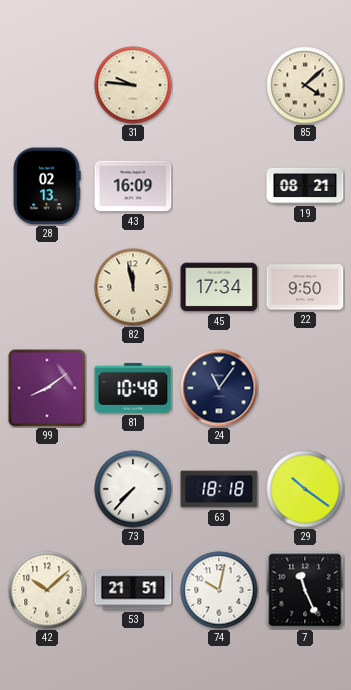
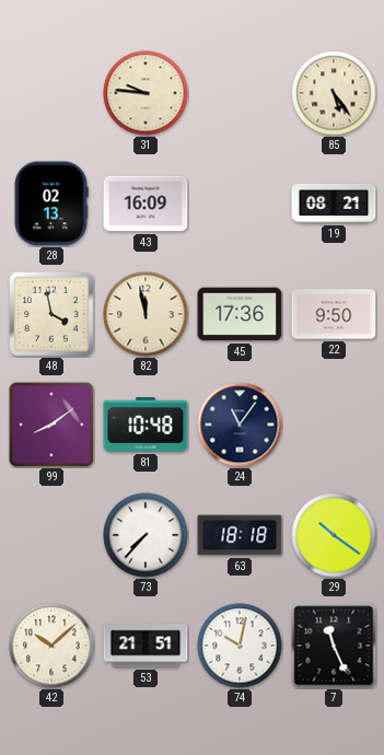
85: 4:08 -> 5:24 (334, 93)
48: none -> 3:58 (53, 315)
45: 17:34 -> 17:36 (240, 314)
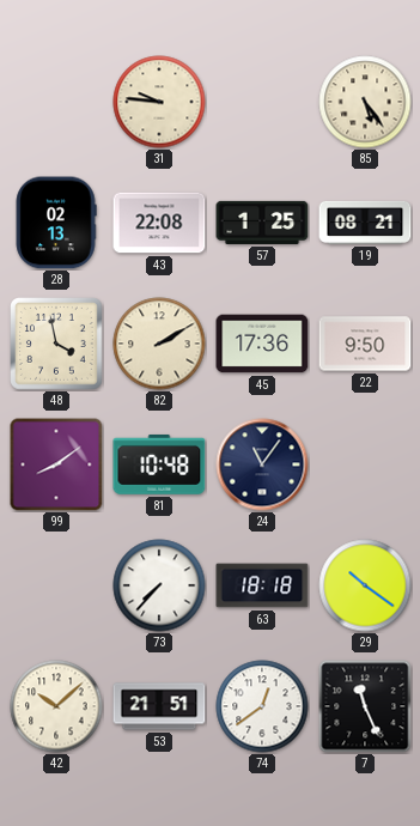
43: 16:09 -> 22:08 (159, 223)
57: none -> 1:25 (262, 223)
82: 11:58 -> 2:10 (159, 344)
74: 10:02 -> 12:39 (262, 706)
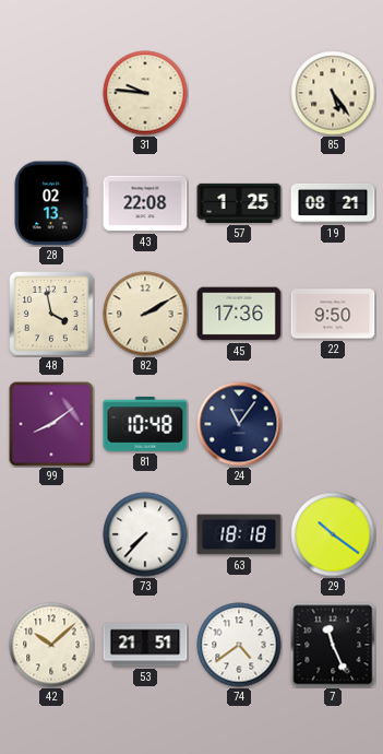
74: 12:39 -> 4:39 (239, 645)
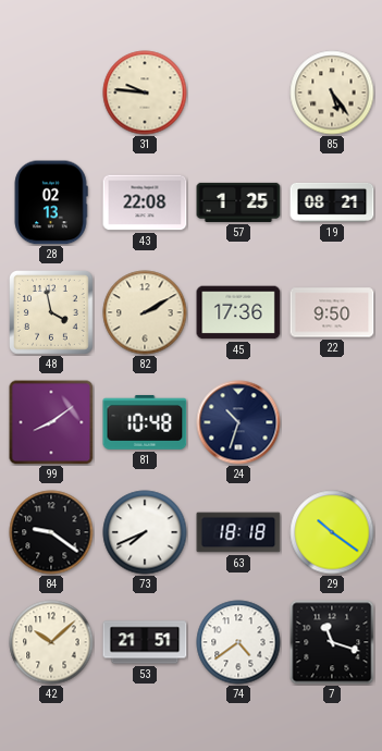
24: 11:06 -> 10:33 (238, 422)
84: none -> 9:21 (51, 532)
73: 7:37 -> 7:41 (145, 532)
7: 11:26 -> 11:18 (332, 642)
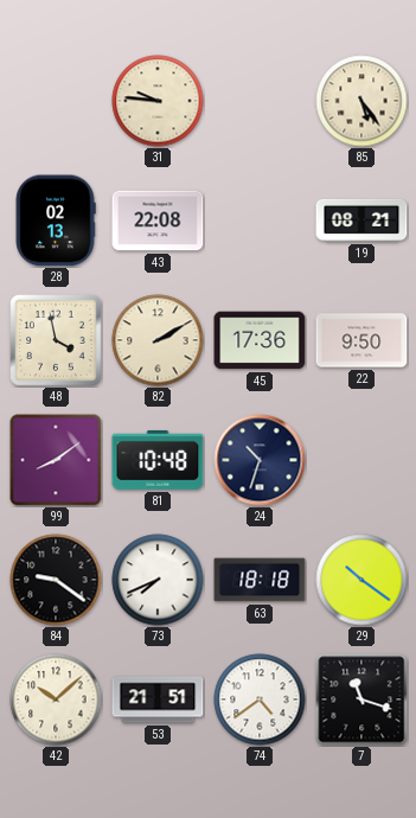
57: 1:25 -> none (238, 202)
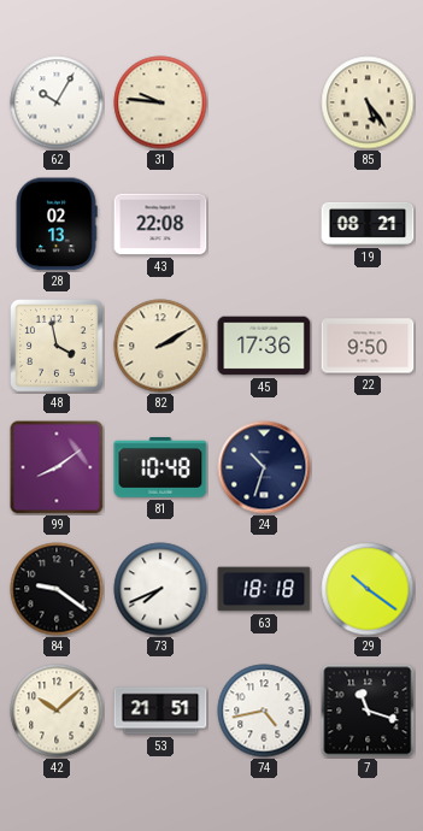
62: none -> 10:05 (57, 102)
74: 4:39 -> 4:43 (264, 711)
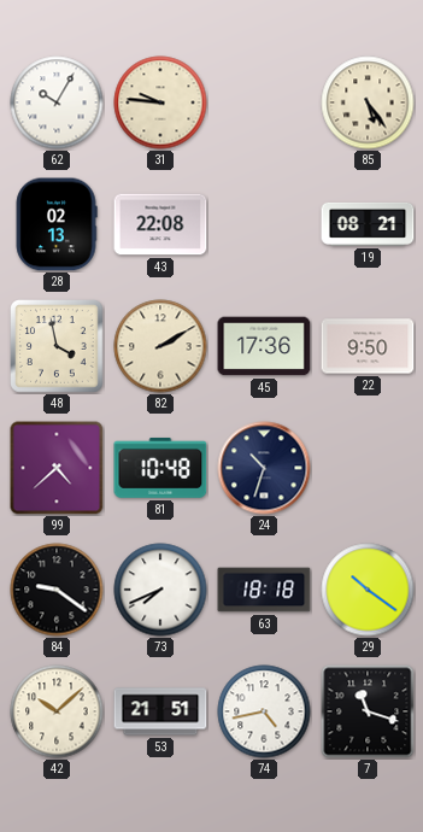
99: 8:09 -> 4:38 (57, 468)
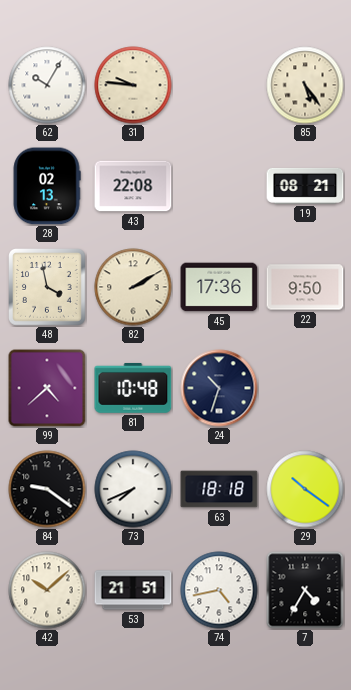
7: 11:18 -> 4:35 (305, 590)
